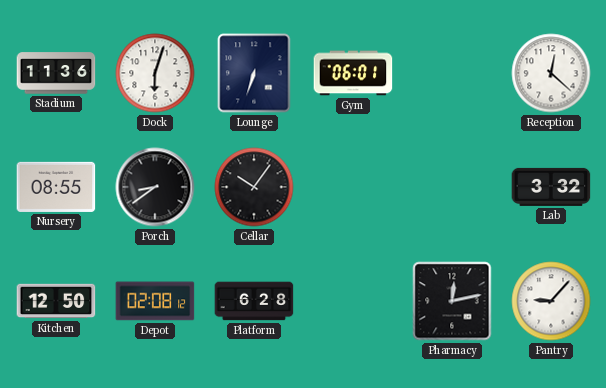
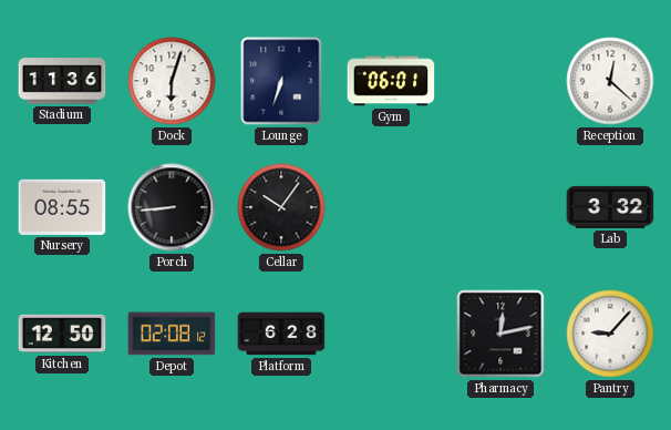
Porch: 8:39 -> 8:44 (172, 207)
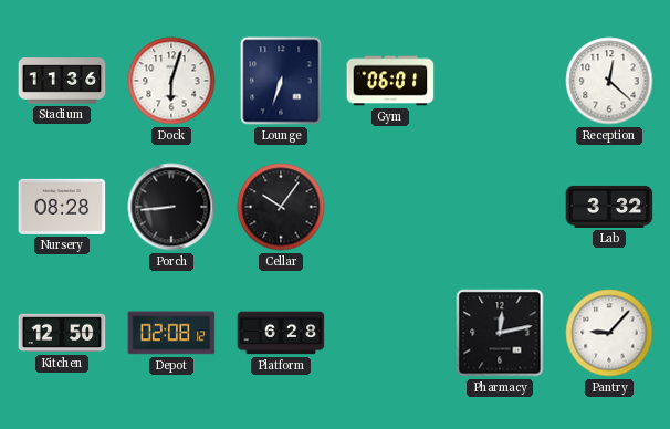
Nursery: 08:55 -> 08:28 (62, 207)
